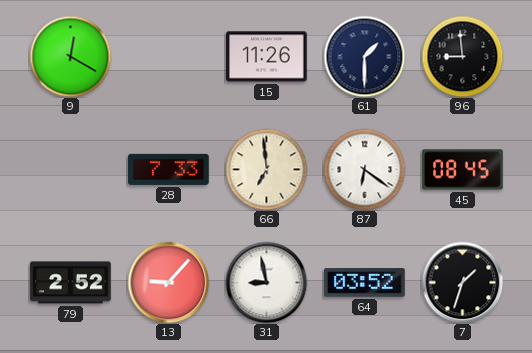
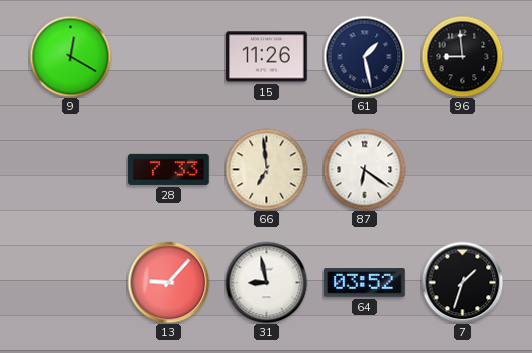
61: 1:30 -> 1:28 (364, 56)
45: 08:45 -> none (463, 170)
79: 2:52 -> none (71, 283)
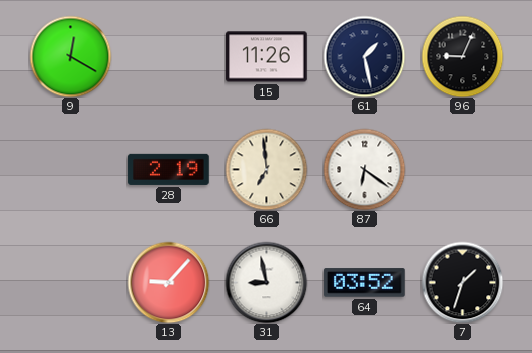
96: 8:59 -> 9:04 (462, 56)
28: 7:33 -> 2:19 (169, 169)
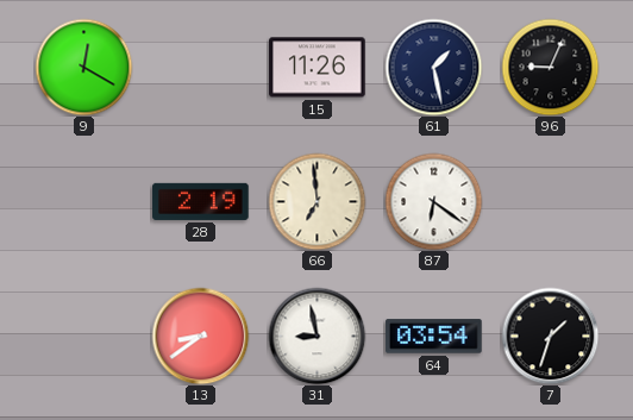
13: 9:07 -> 8:39 (200, 336)
64: 03:52 -> 03:54 (434, 337)
